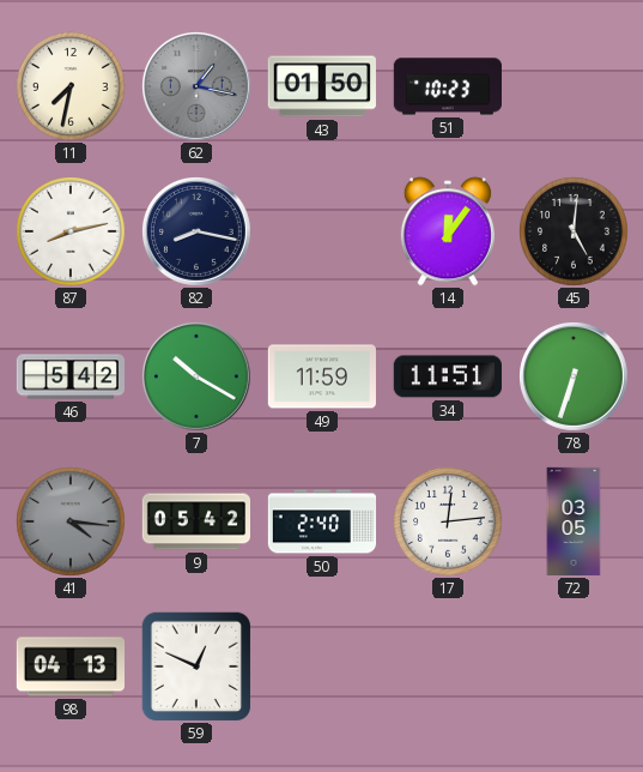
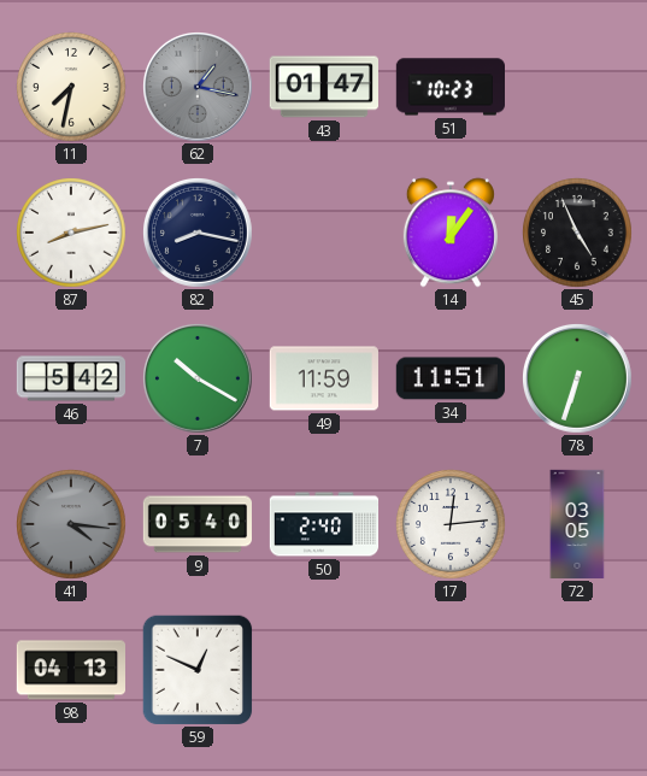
43: 01:50 -> 01:47 (324, 87)
45: 5:01 -> 4:56 (578, 234)
9: 05:42 -> 05:40 (196, 524)
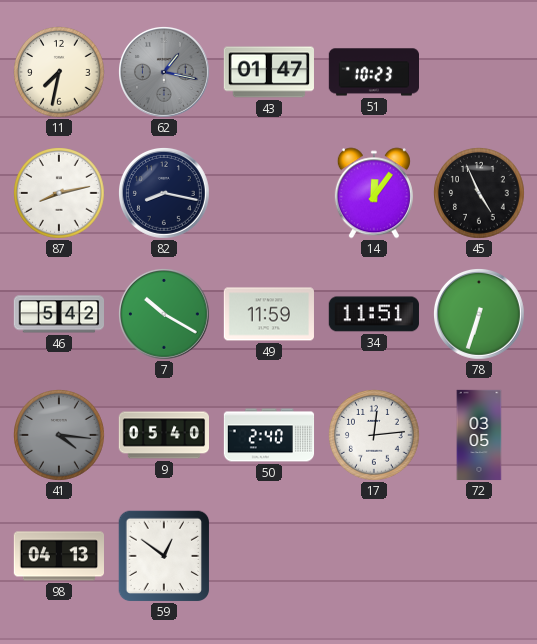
59: 12:49 -> 12:51 (164, 556)
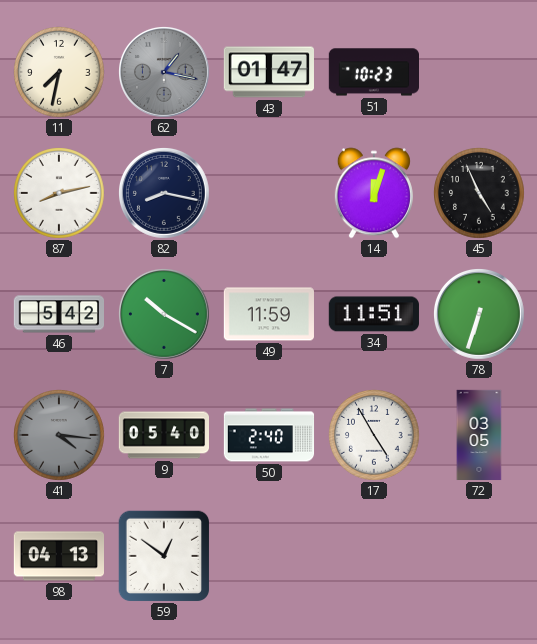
14: 12:06 -> 12:03 (374, 193)
17: 12:14 -> 4:55 (375, 436)
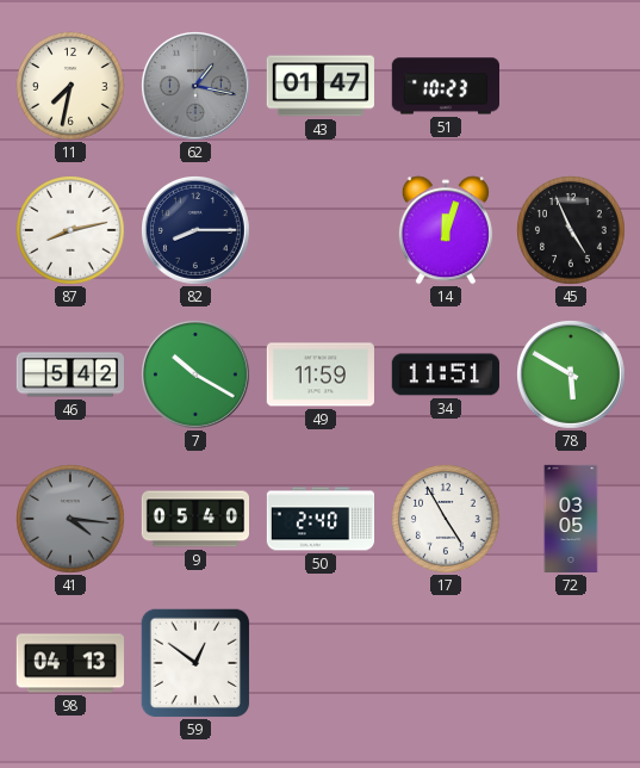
82: 8:17 -> 8:15 (197, 231)
78: 6:33 -> 5:50 (572, 376)
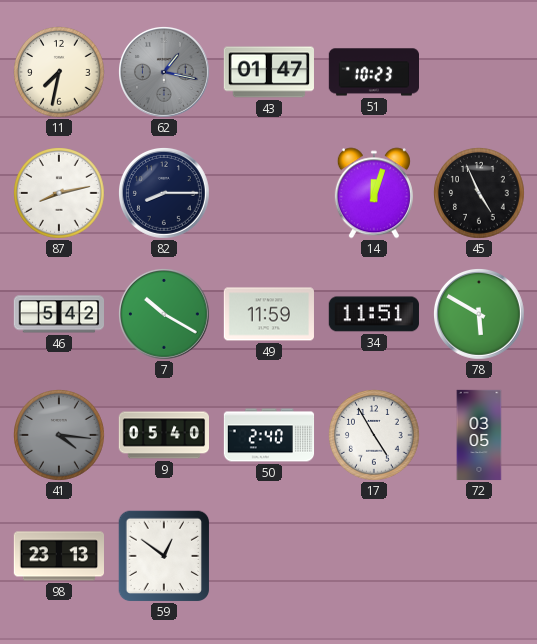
98: 04:13 -> 23:13 (58, 556)
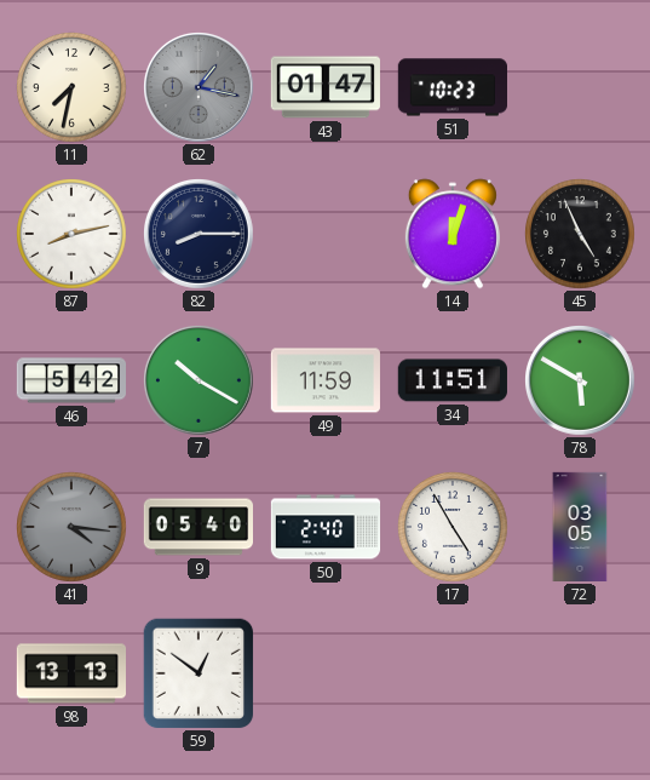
98: 23:13 -> 13:13 (70, 673)
